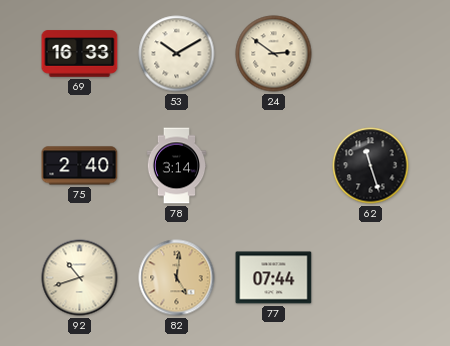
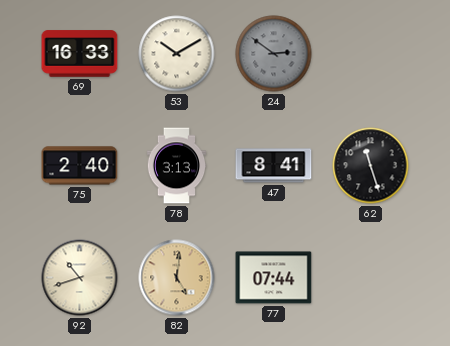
24 dial: cream -> grey (274, 54)
78: 3:14 -> 3:13 (177, 166)
47: none -> 8:41 (274, 166)
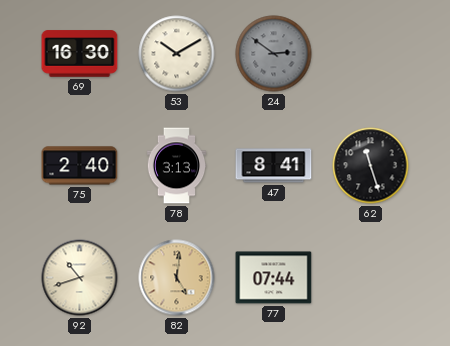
69: 16:33 -> 16:30 (80, 54)
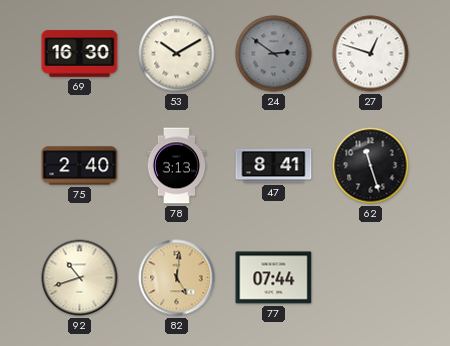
27: none -> 12:48 (371, 54)
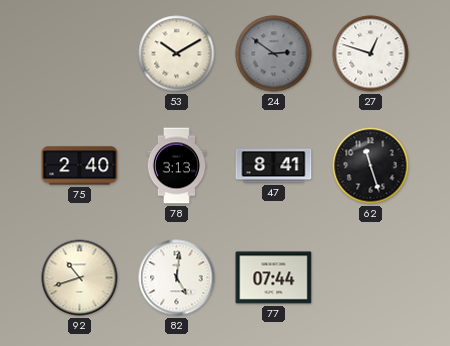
69: 16:30 -> none (80, 54)
82 dial: champagne -> white (177, 278)
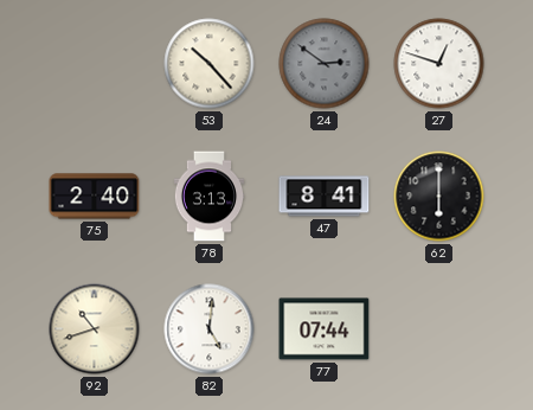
53: 10:10 -> 10:23 (210, 64)
62: 11:27 -> 6:00 (439, 197)
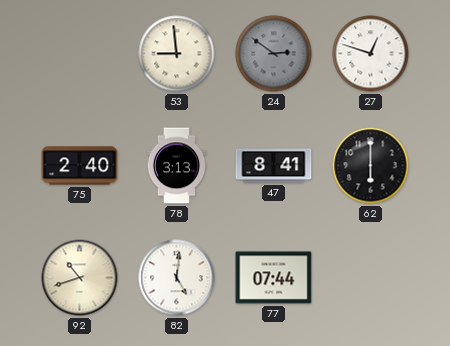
53: 10:23 -> 8:59 (177, 54)
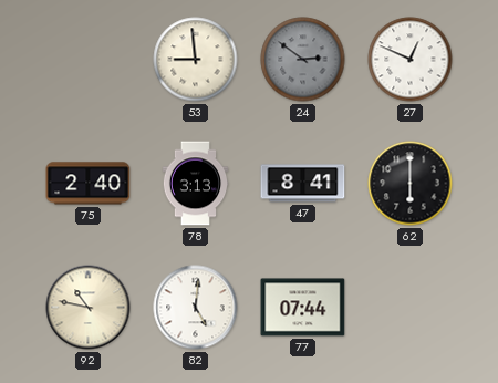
27: 12:48 -> 12:49 (411, 60)
92: 10:42 -> 10:47 (89, 308)
